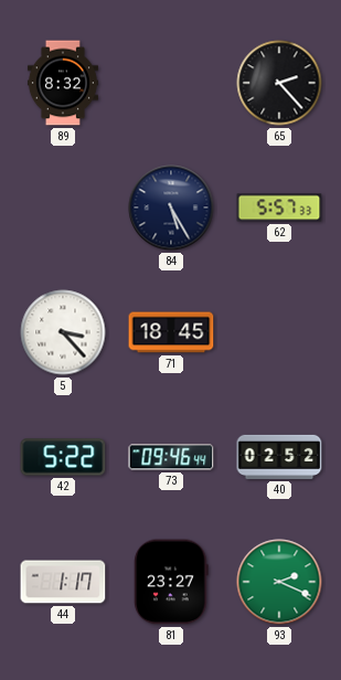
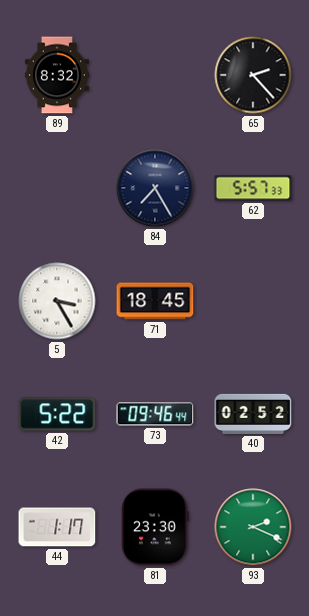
84: 5:25 -> 7:25 (155, 188)
5: 3:23 -> 3:25 (57, 301)
81: 23:27 -> 23:30 (155, 527)
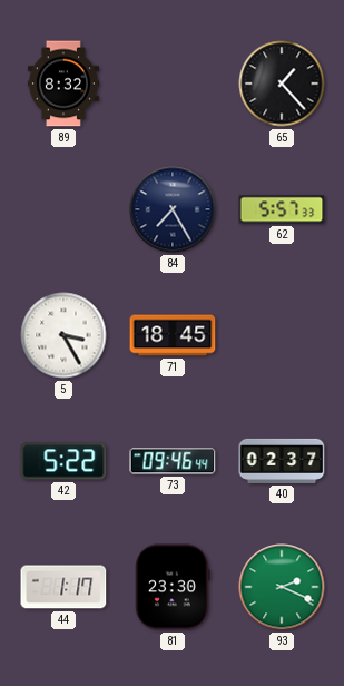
65: 2:23 -> 1:23 (282, 84)
40: 02:52 -> 02:37 (282, 461)
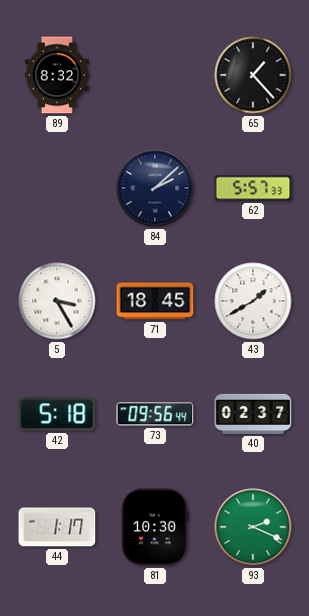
84: 7:25 -> 2:08 (155, 188)
43: none -> 1:40 (253, 301)
42: 5:22 -> 5:18 (57, 414)
73: 09:46 -> 09:56 (155, 414)
81: 23:30 -> 10:30 (155, 527)
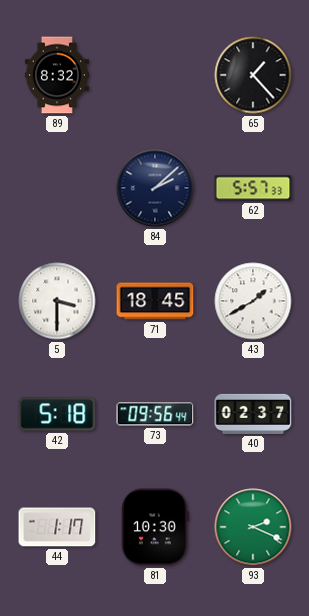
5: 3:25 -> 3:30 (57, 301)
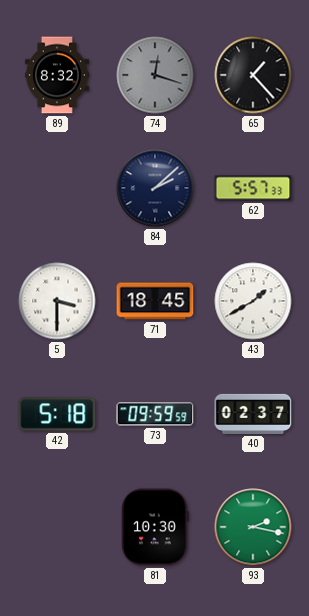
74: none -> 12:18 (155, 75)
73: 09:56 -> 09:59 (155, 414)
44: 1:17 -> none (57, 527)
93: 2:19 -> 2:17 (253, 527)
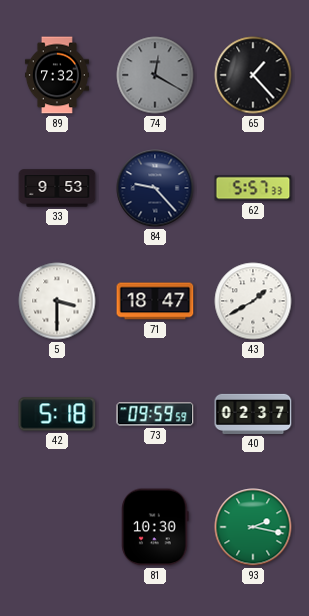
89: 8:32 -> 7:32 (57, 75)
74: 12:18 -> 12:20 (155, 75)
33: none -> 9:53 (57, 188)
84: 2:08 -> 9:23 (155, 188)
71: 18:45 -> 18:47 (155, 301)
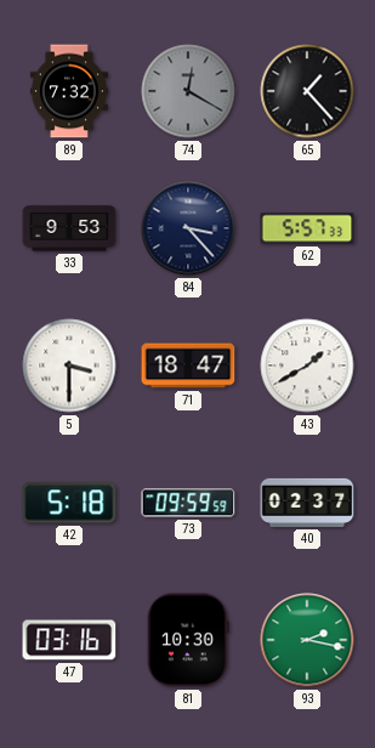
84: 9:23 -> 3:23 (188, 228)
47: none -> 03:16 (69, 640)
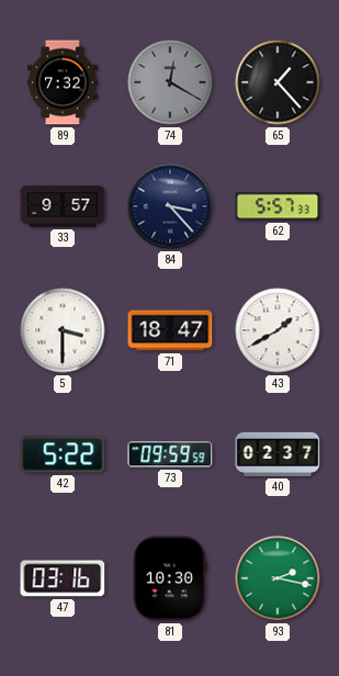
33: 9:53 -> 9:57 (63, 206)
42: 5:18 -> 5:22 (63, 454)
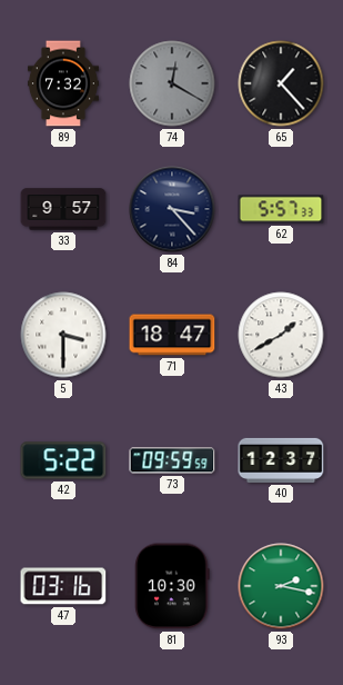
40: 02:37 -> 12:37 (281, 460)
